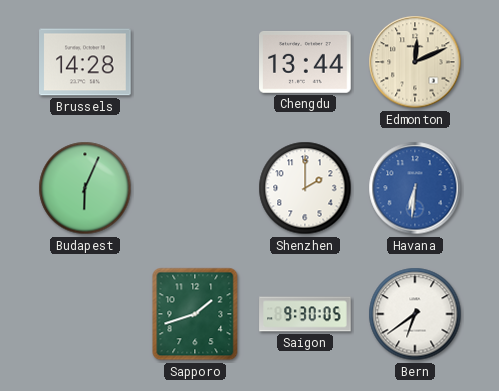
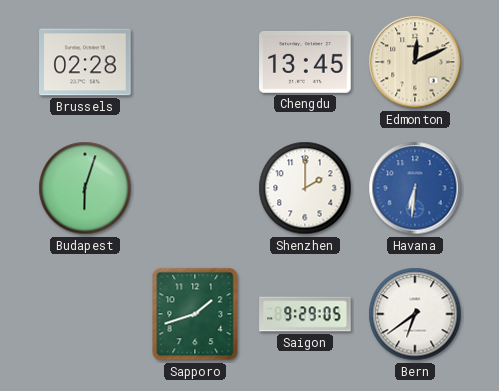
Brussels: 14:28 -> 02:28 (85, 62)
Chengdu: 13:44 -> 13:45 (305, 63)
Budapest: 6:04 -> 6:03 (85, 188)
Saigon: 9:30 -> 9:29 (305, 314)
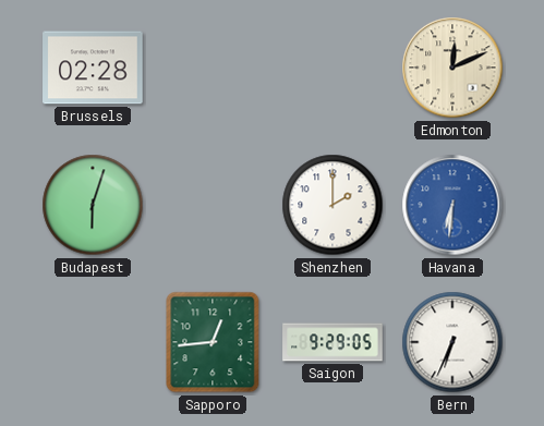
Chengdu: 13:45 -> none (305, 63)
Sapporo: 1:42 -> 12:44 (213, 342)
Bern: 6:39 -> 6:34 (452, 342)
